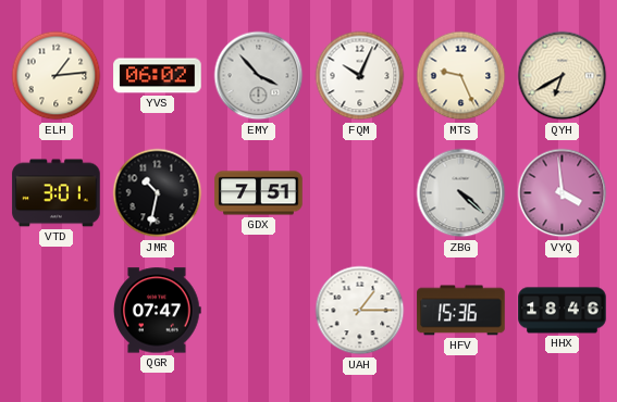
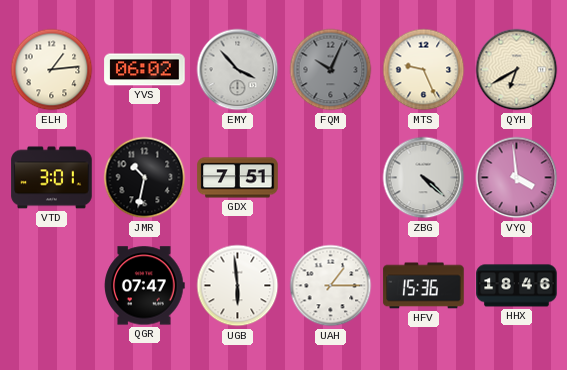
FQM dial: white -> grey (331, 70)
UGB: none -> 5:59 (238, 286)
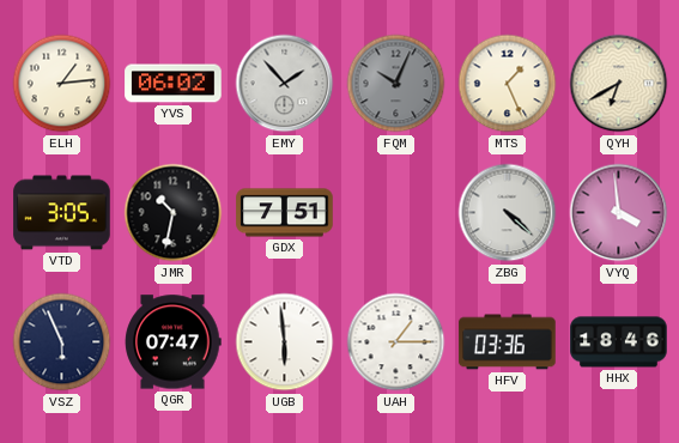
EMY: 3:53 -> 1:53 (285, 84)
MTS: 9:26 -> 1:26 (508, 84)
VTD: 3:01 -> 3:05 (62, 213)
VSZ: none -> 5:56 (62, 342)
HFV: 15:36 -> 03:36 (508, 342)
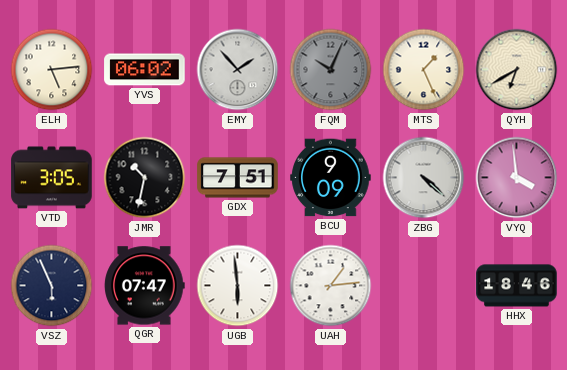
ELH: 1:14 -> 5:14 (52, 70)
BCU: none -> 9:09 (331, 178)
UAH: 1:15 -> 1:14 (331, 286)
HFV: 03:36 -> none (508, 342)
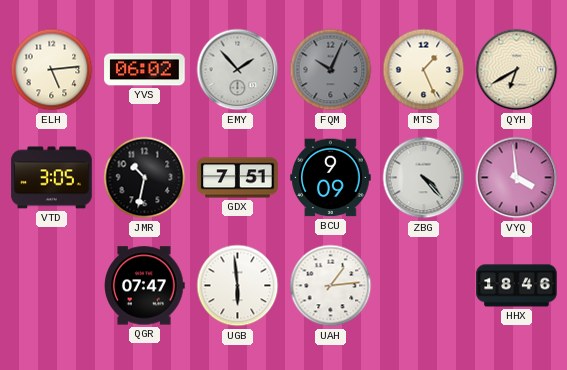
ZBG: 4:22 -> 4:23 (424, 178)
VSZ: 5:56 -> none (52, 286)
